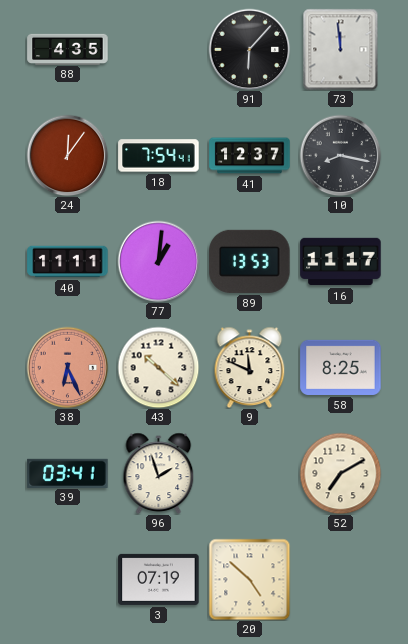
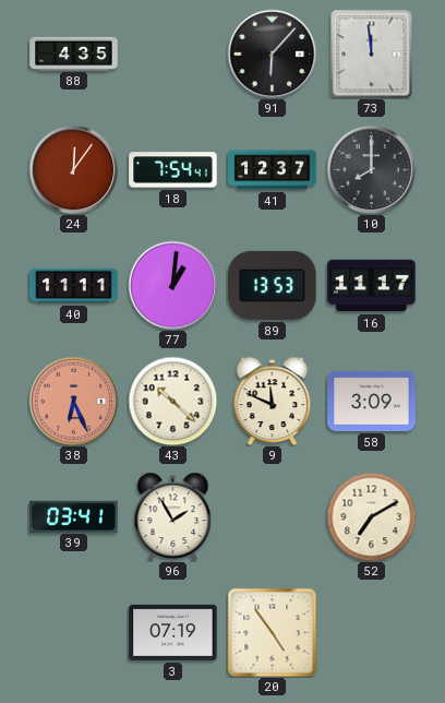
10: 8:17 -> 8:00 (371, 169)
58: 8:25 -> 3:09 (372, 401)
96: 1:57 -> 1:55 (173, 516)
20: 4:52 -> 4:54 (272, 632)
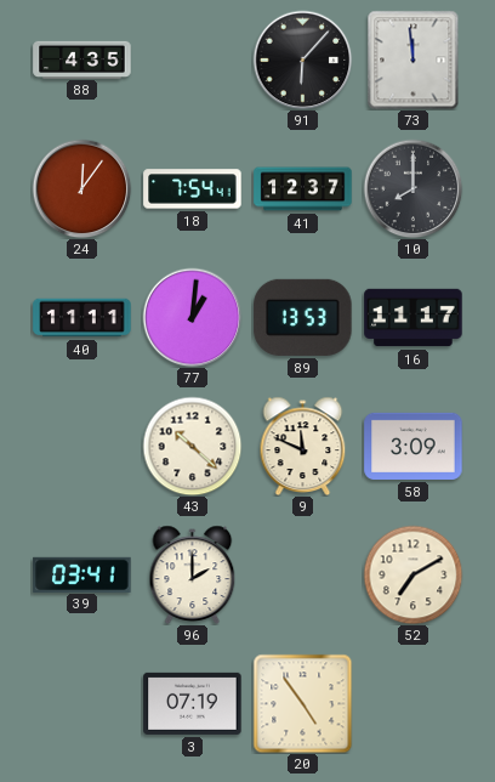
38: 6:26 -> none (73, 401)
96: 1:55 -> 2:00 (193, 574)
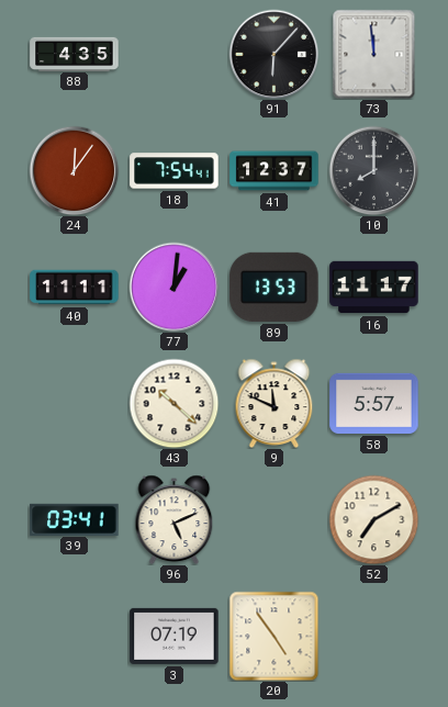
58: 3:09 -> 5:57 (374, 403)
96: 2:00 -> 5:11 (175, 519)
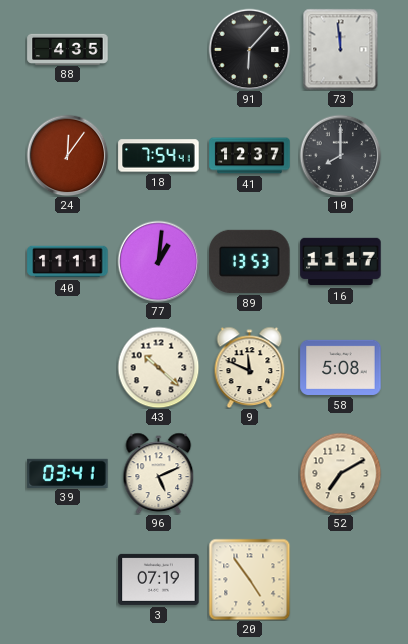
58: 5:57 -> 5:08 (341, 367)
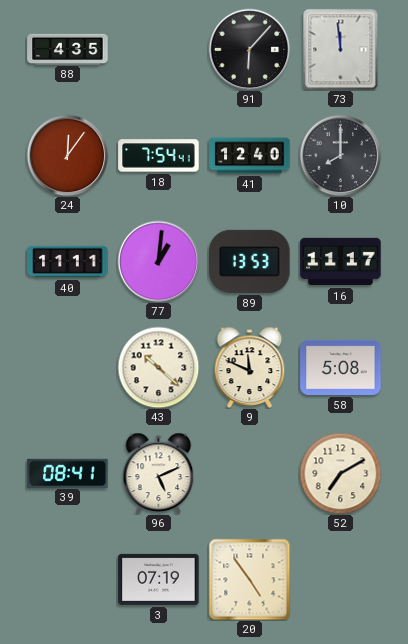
41: 12:37 -> 12:40 (250, 156)
39: 03:41 -> 08:41 (68, 473)
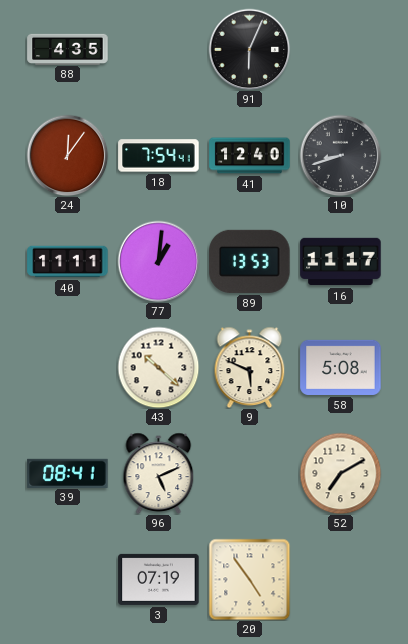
91: 6:07 -> 6:04 (249, 49)
73: 11:59 -> none (341, 49)
10: 8:00 -> 8:42 (340, 155)
9: 11:49 -> 5:49 (250, 367)
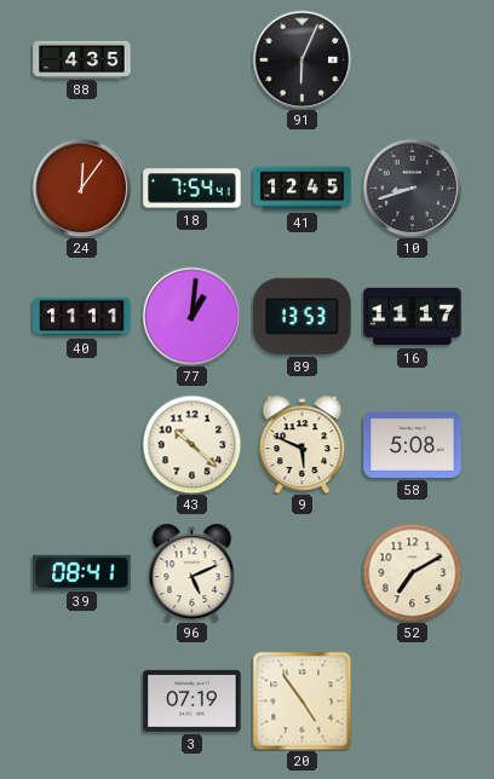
41: 12:40 -> 12:45 (303, 189)
